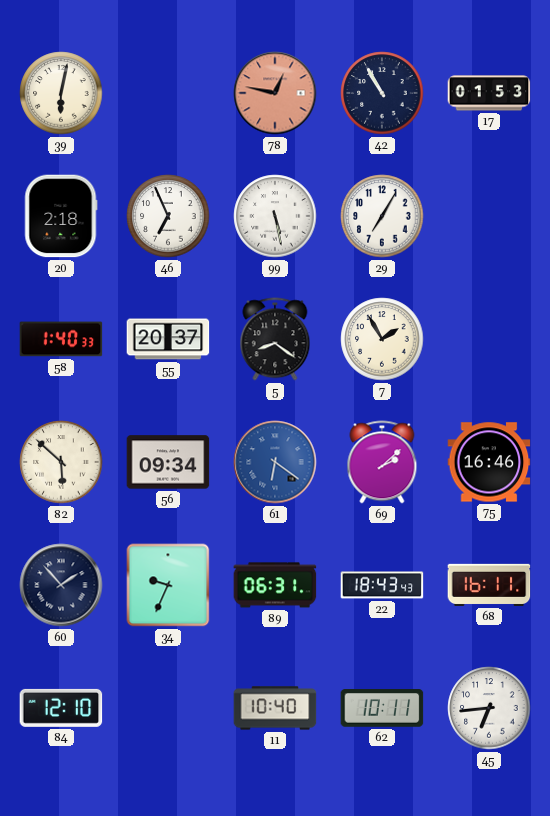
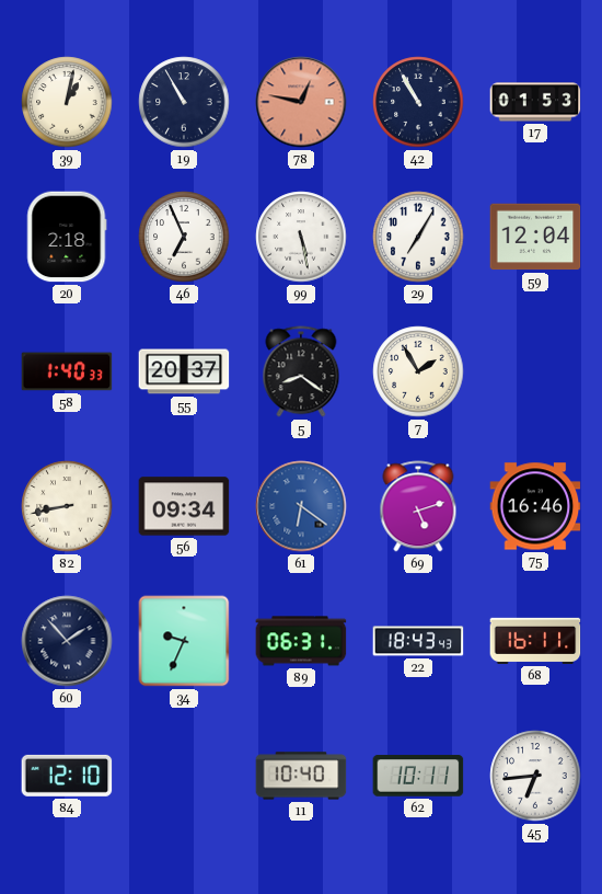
39: 6:02 -> 1:02 (67, 102)
19: none -> 10:55 (184, 102)
59: none -> 12:04 (535, 237)
82: 5:52 -> 8:43 (67, 506)
69: 2:08 -> 5:12 (418, 506)
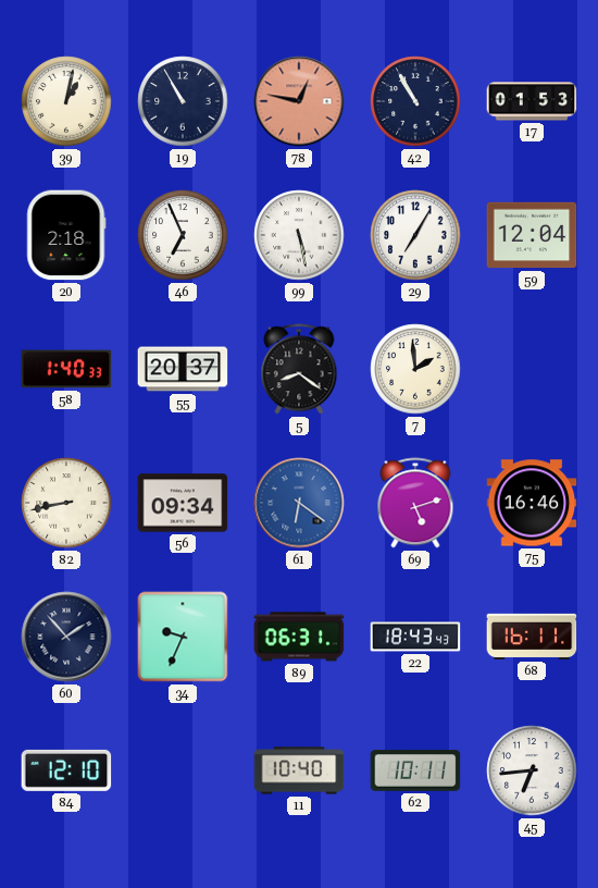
7: 1:55 -> 1:59 (415, 369)
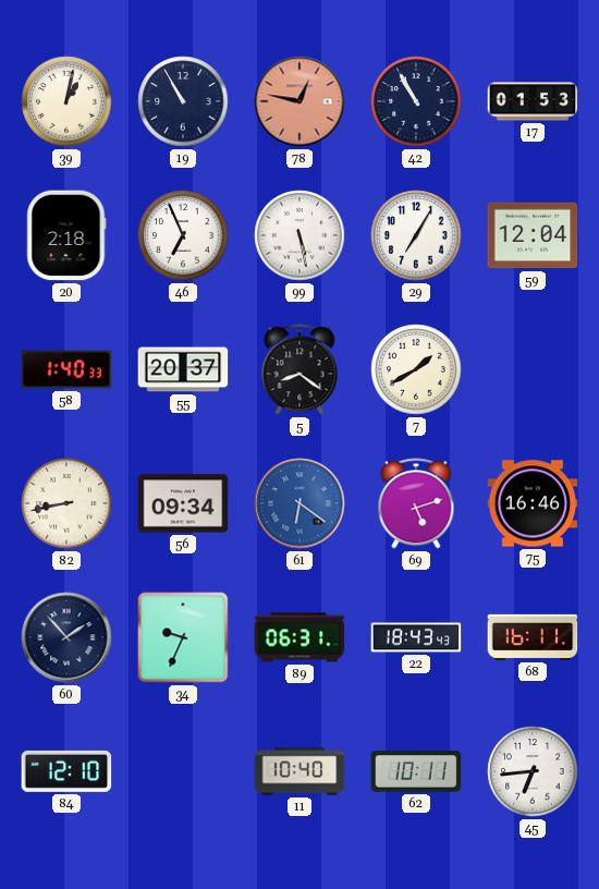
7: 1:59 -> 1:40 (416, 369)
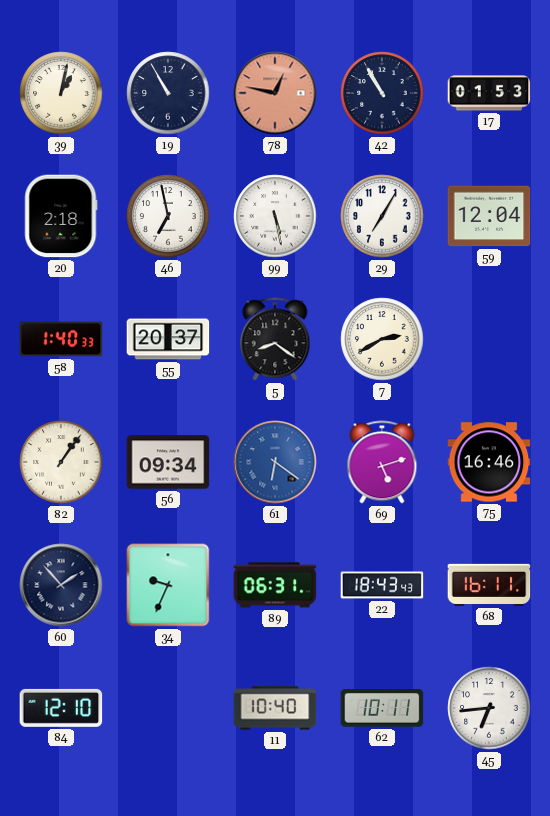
46: 6:56 -> 6:58 (168, 216)
7: 1:40 -> 2:40 (382, 339)
82: 8:43 -> 1:06 (61, 462)
